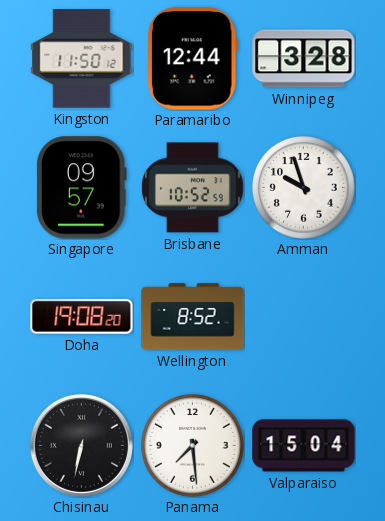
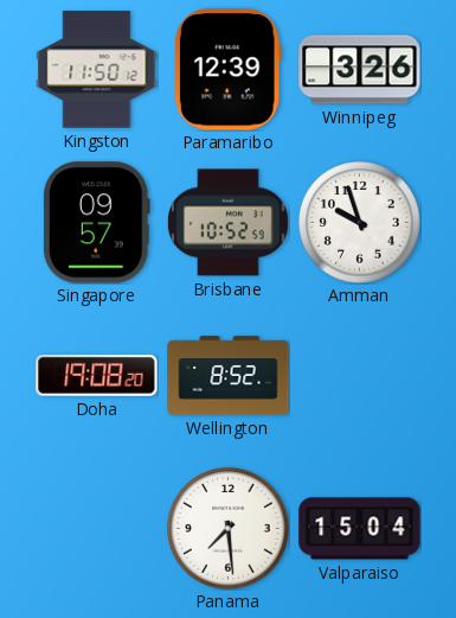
Paramaribo: 12:44 -> 12:39 (227, 70)
Winnipeg: 3:28 -> 3:26 (360, 70)
Chisinau: 6:32 -> none (81, 445)
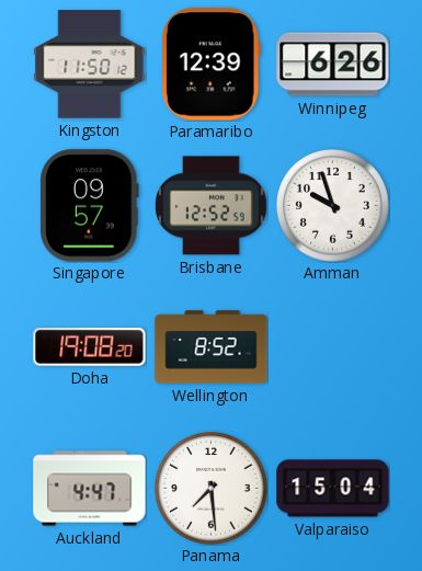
Winnipeg: 3:26 -> 6:26 (333, 65)
Brisbane: 10:52 -> 12:52 (212, 206)
Auckland: none -> 4:47 (90, 489)
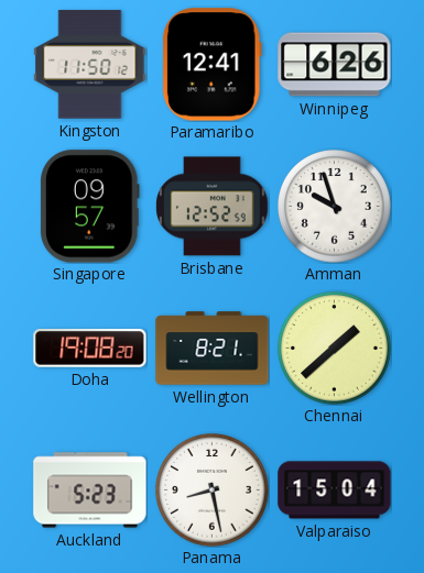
Paramaribo: 12:39 -> 12:41 (211, 65)
Wellington: 8:52 -> 8:21 (213, 349)
Chennai: none -> 1:38 (335, 349)
Auckland: 4:47 -> 5:23 (90, 491)
Panama: 7:29 -> 8:28 (213, 491)
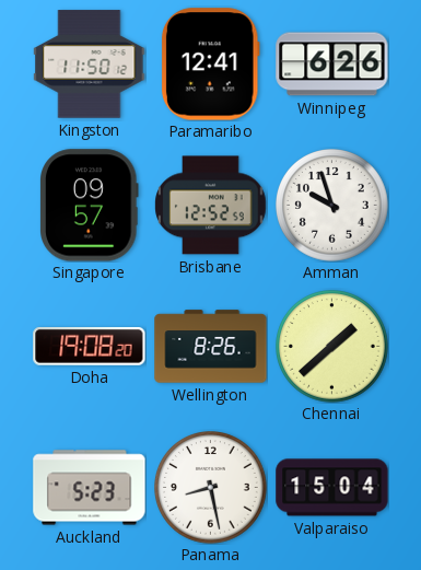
Wellington: 8:21 -> 8:26 (211, 347)
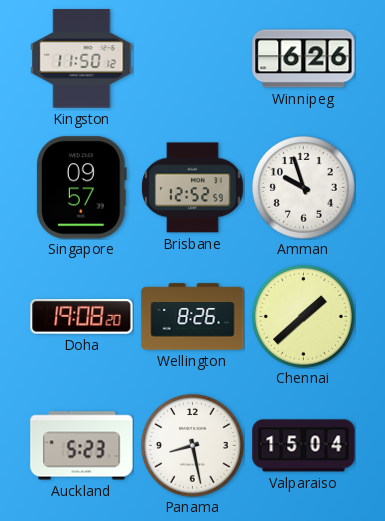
Paramaribo: 12:41 -> none (210, 65)
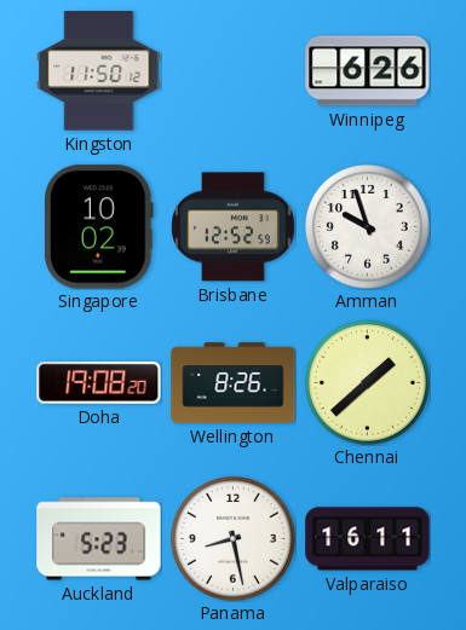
Singapore: 09:57 -> 10:02 (99, 227)
Valparaiso: 15:04 -> 16:11 (368, 539)
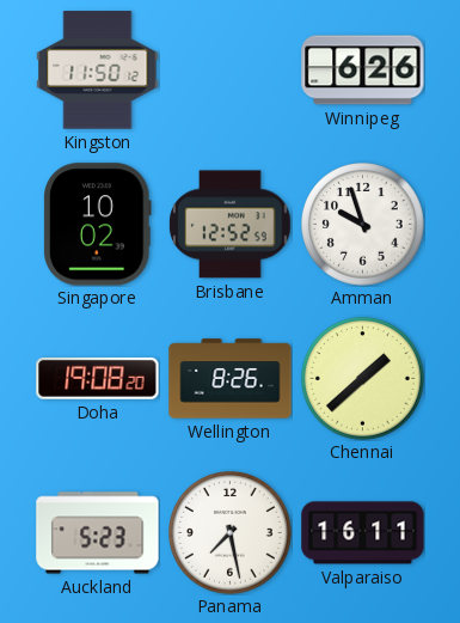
Panama: 8:28 -> 7:28 (231, 533)
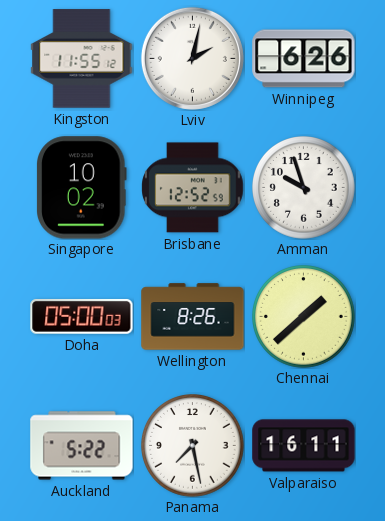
Kingston: 11:50 -> 11:55 (82, 59)
Lviv: none -> 2:02 (192, 58)
Doha: 19:08 -> 05:00 (82, 317)
Auckland: 5:23 -> 5:22 (82, 446)
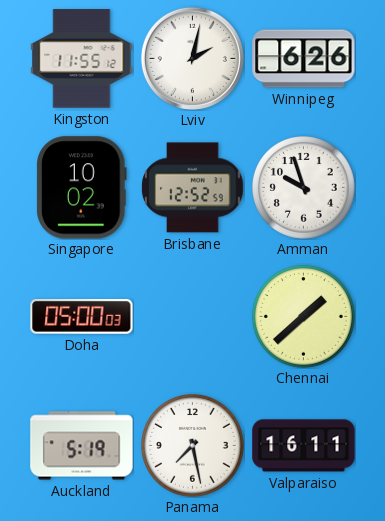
Wellington: 8:26 -> none (193, 317)
Auckland: 5:22 -> 5:19 (82, 446)
